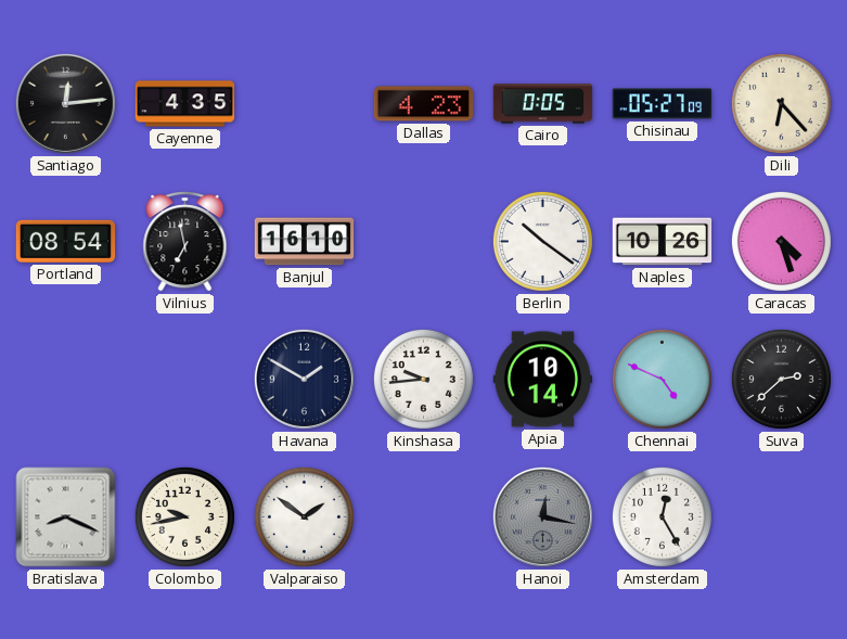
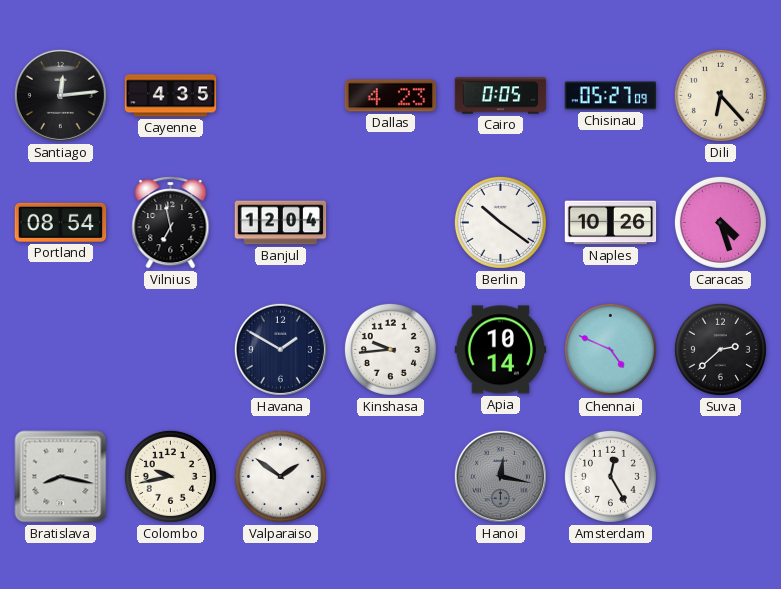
Banjul: 16:10 -> 12:04 (281, 223)
Bratislava: 8:19 -> 8:17 (61, 477)
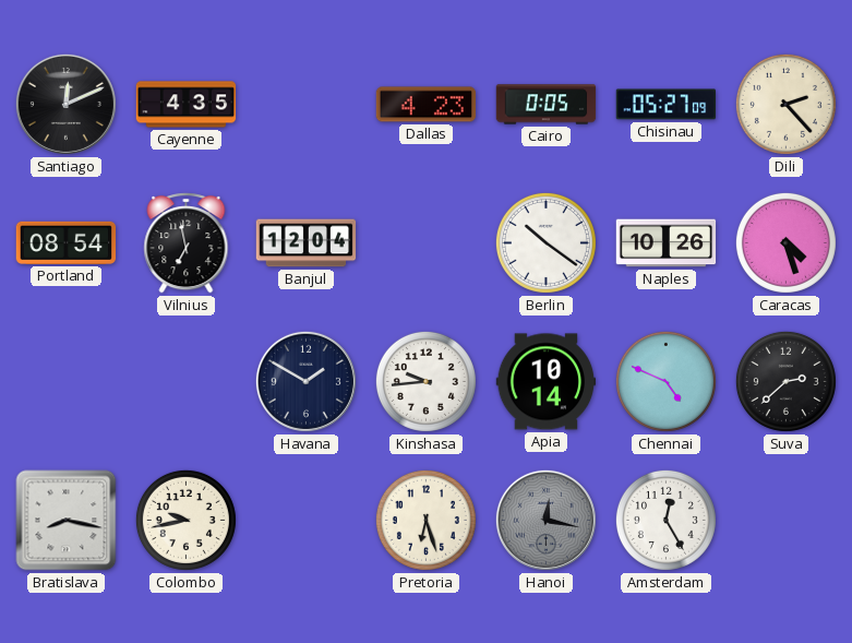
Santiago: 12:14 -> 12:11 (65, 104)
Dili: 6:23 -> 2:23 (785, 104)
Valparaiso: 1:51 -> none (280, 476)
Pretoria: none -> 6:27 (425, 520)
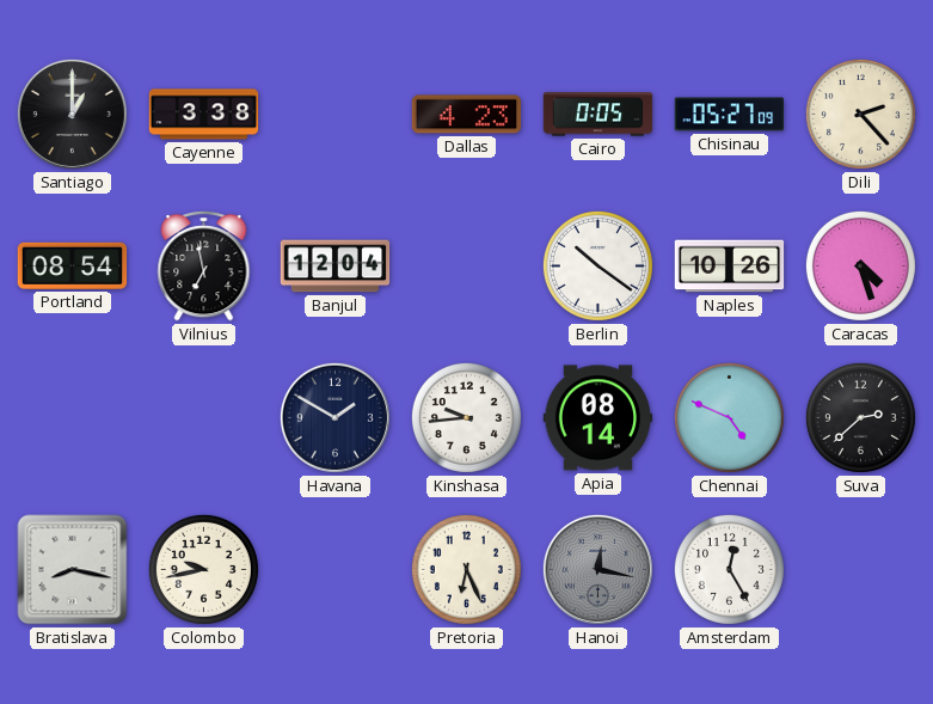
Santiago: 12:11 -> 1:00 (72, 114)
Cayenne: 4:35 -> 3:38 (204, 115)
Apia: 10:14 -> 08:14 (599, 418)
Pretoria: 6:27 -> 6:26 (466, 569)
